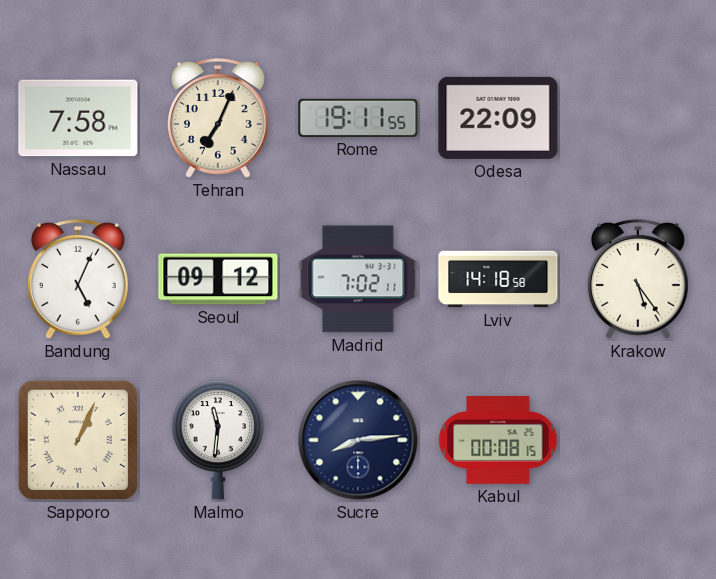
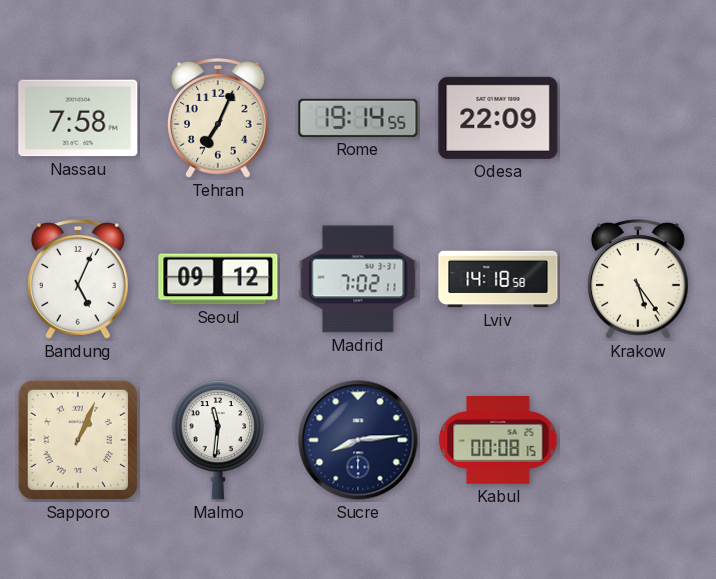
Rome: 19:11 -> 19:14 (358, 118)
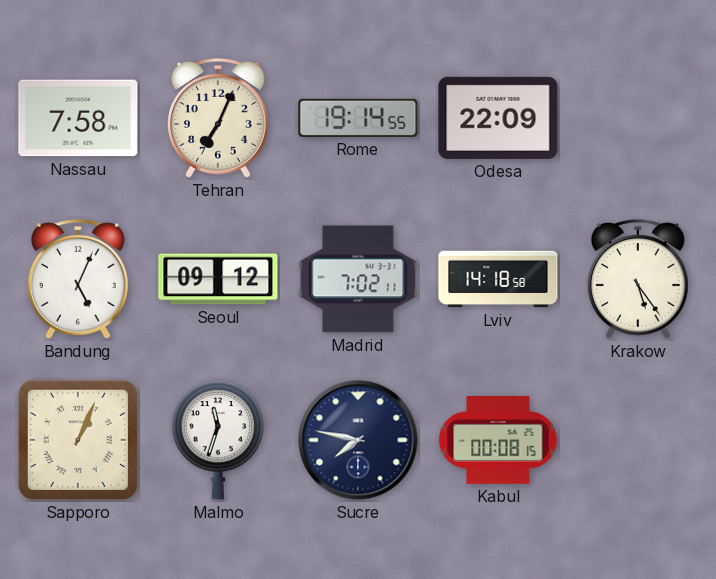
Malmo: 11:31 -> 11:33 (218, 440)
Sucre: 8:14 -> 7:47 (358, 440)
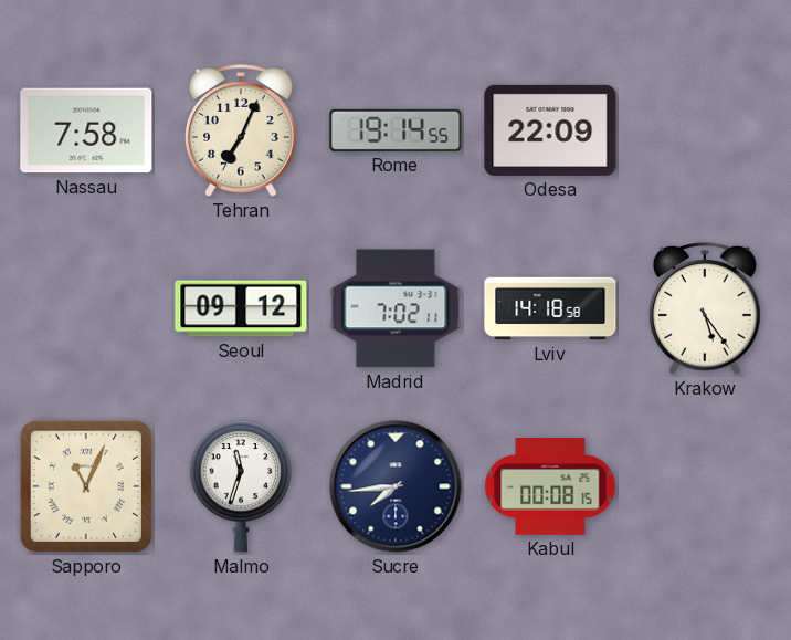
Bandung: 5:04 -> none (78, 279)
Sapporo: 1:04 -> 11:04 (86, 486)
Sucre: 7:47 -> 7:44 (395, 486)
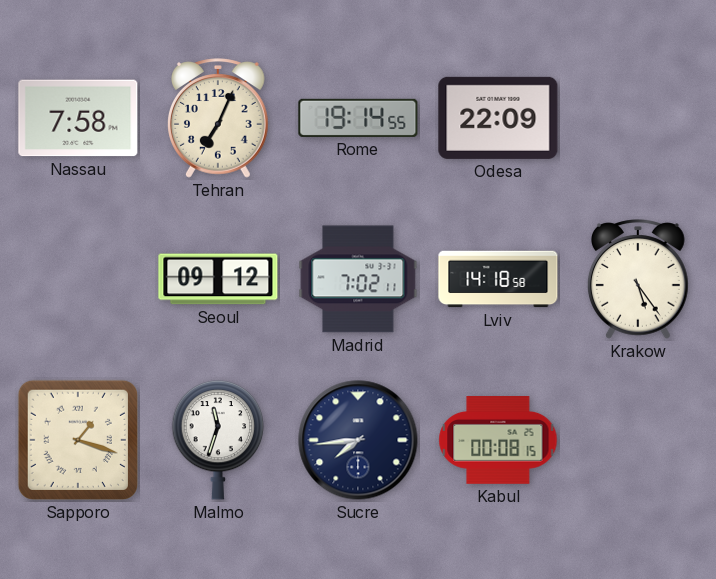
Sapporo: 11:04 -> 1:18 (78, 440)
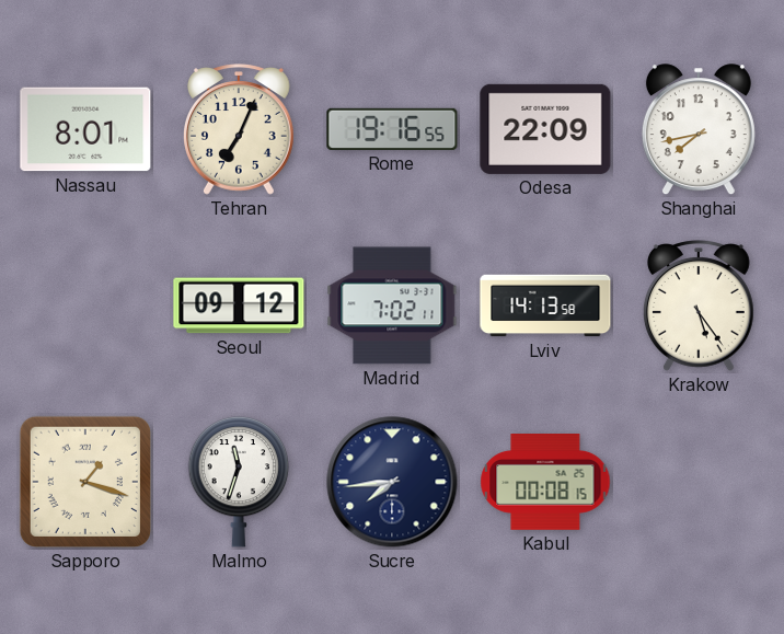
Nassau: 7:58 -> 8:01 (85, 129)
Rome: 19:14 -> 19:16 (392, 129)
Shanghai: none -> 7:43 (699, 130)
Lviv: 14:18 -> 14:13 (545, 306)
